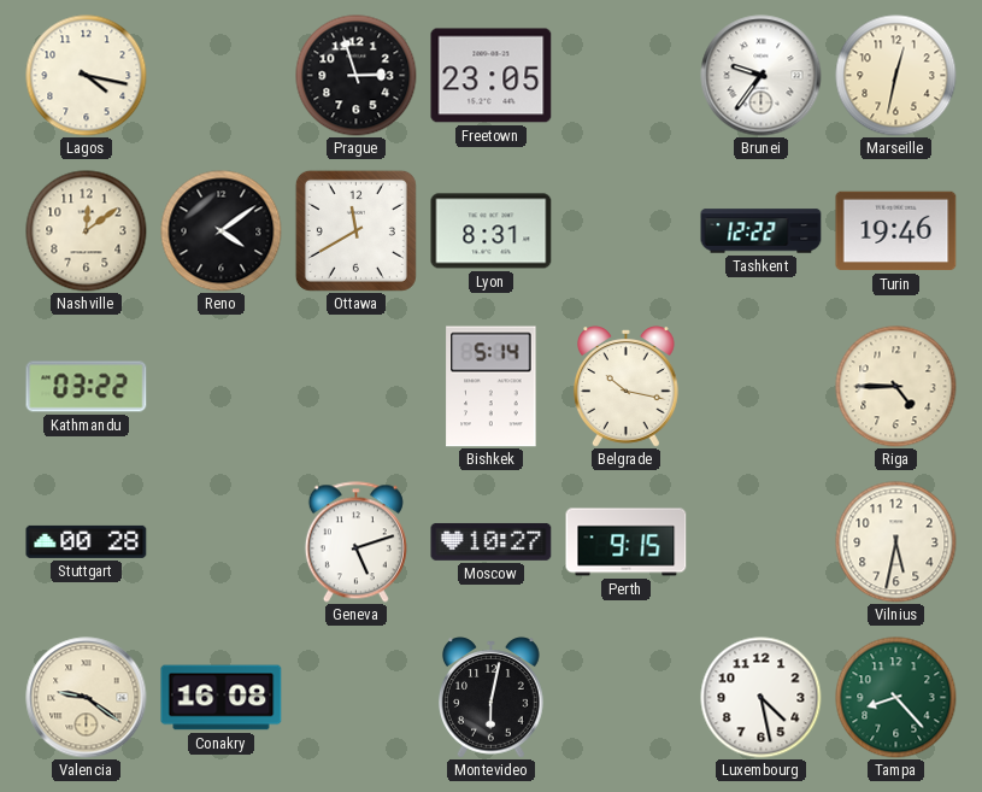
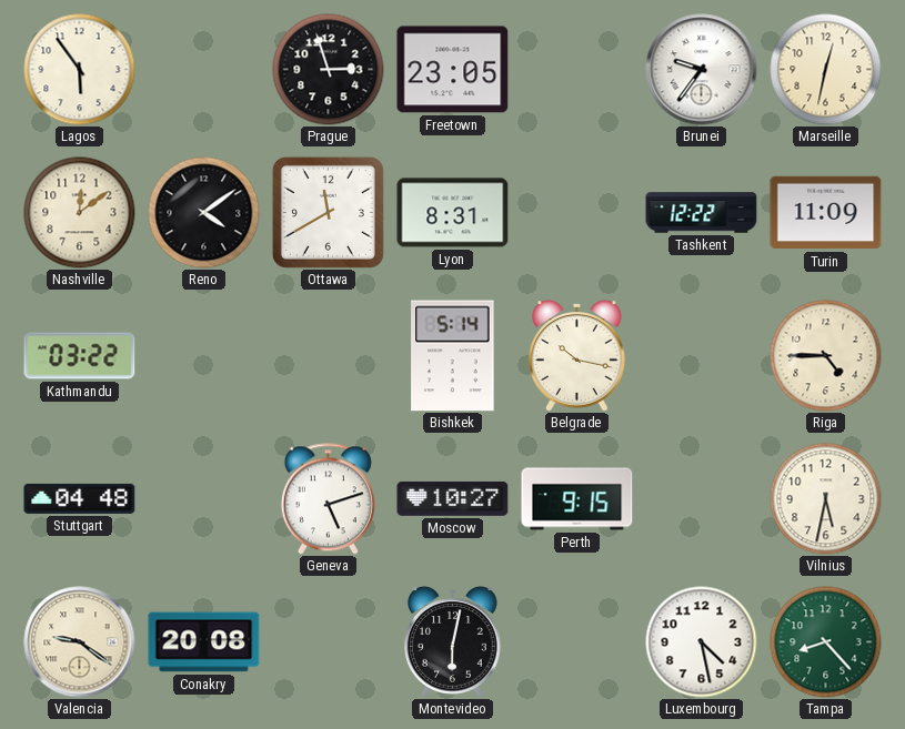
Lagos: 4:17 -> 5:54 (80, 70)
Turin: 19:46 -> 11:09 (826, 213)
Stuttgart: 00:28 -> 04:48 (80, 498)
Conakry: 16:08 -> 20:08 (204, 642)
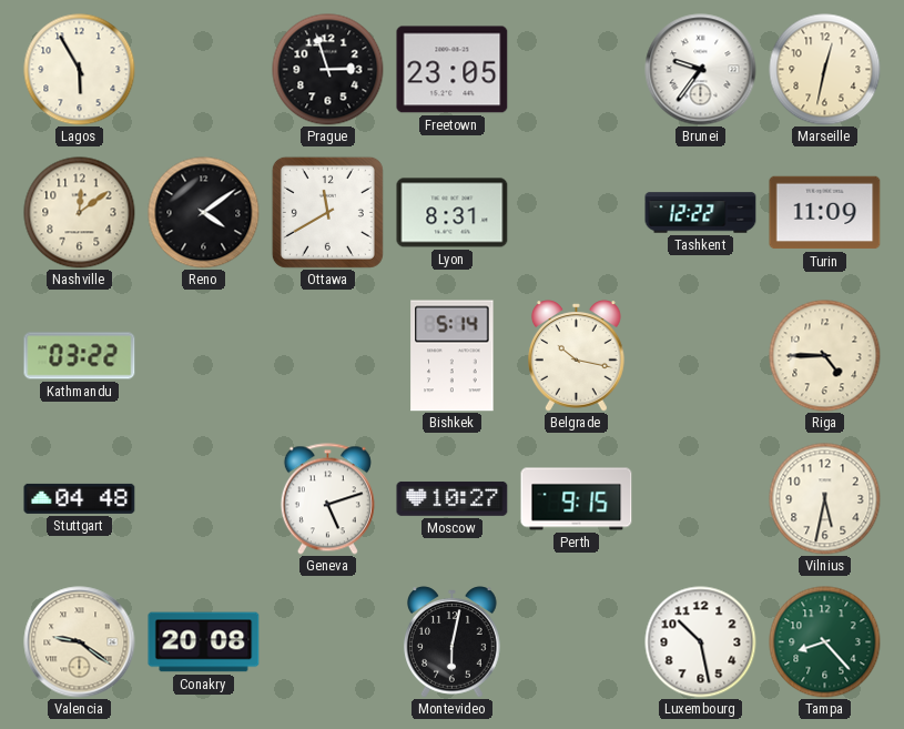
Lagos: 5:54 -> 5:55 (80, 70)
Luxembourg: 4:28 -> 10:28 (701, 642)
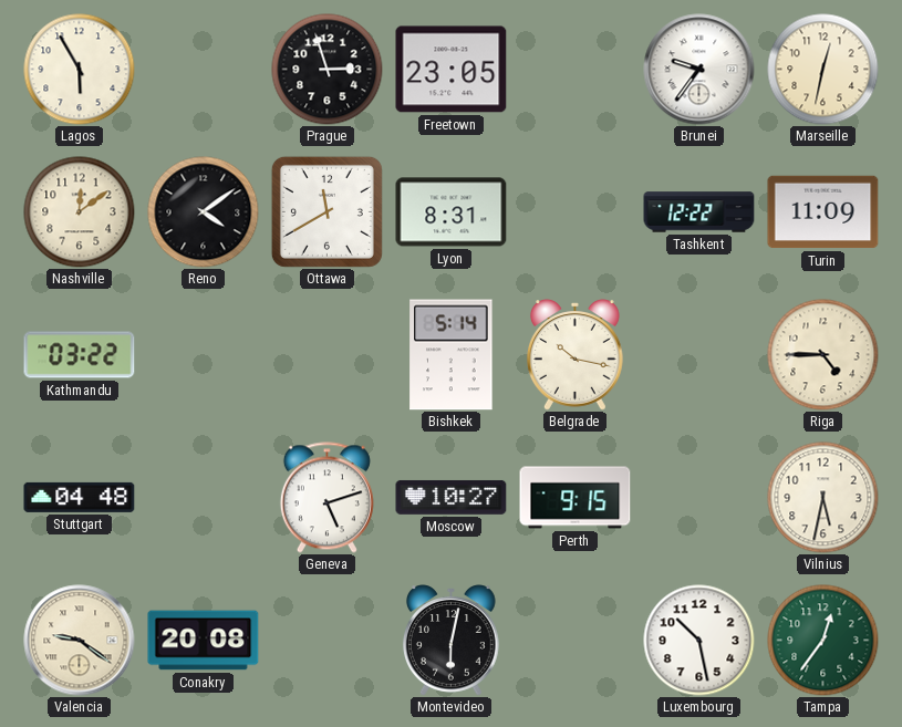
Tampa: 8:23 -> 12:36 (823, 641)
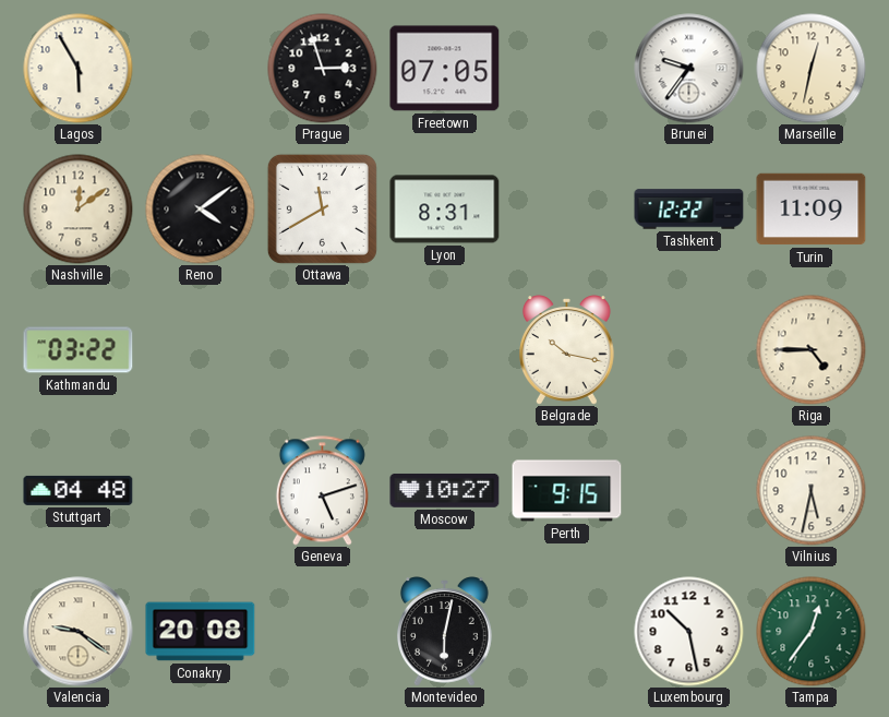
Freetown: 23:05 -> 07:05 (445, 69)
Bishkek: 5:14 -> none (452, 355)
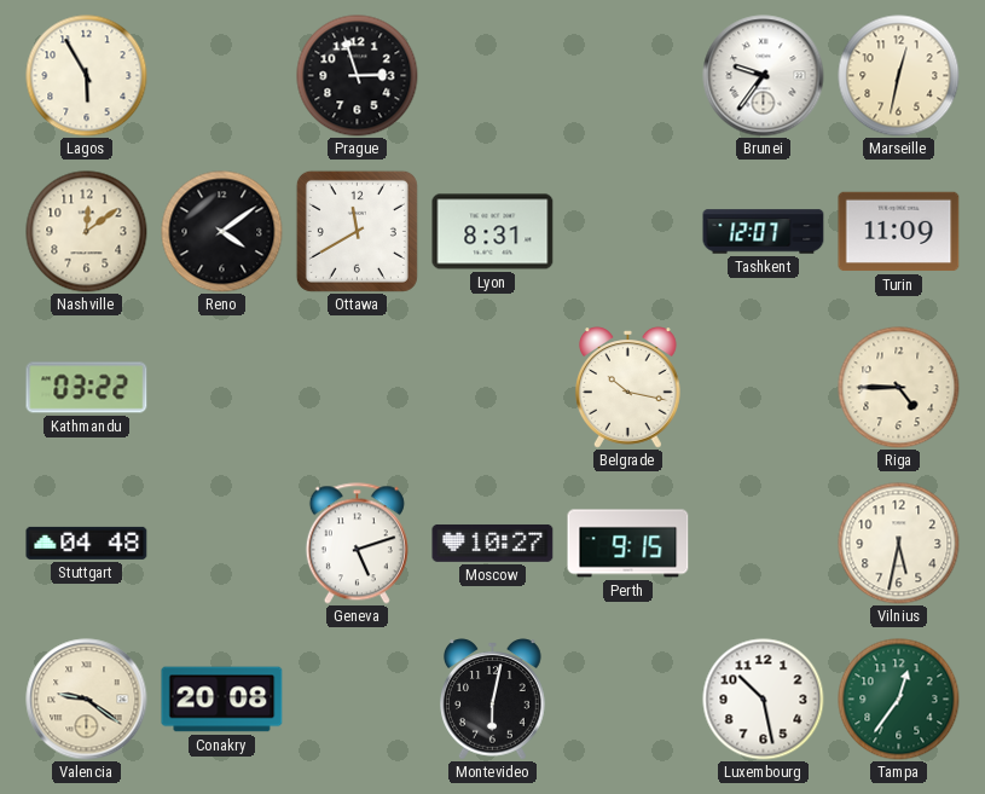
Freetown: 07:05 -> none (445, 69)
Tashkent: 12:22 -> 12:07 (764, 232)
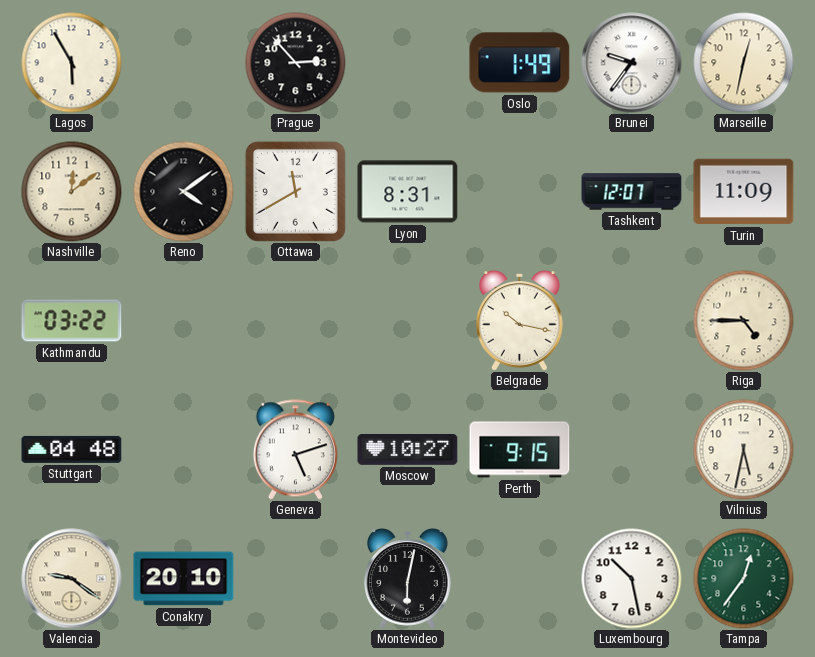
Prague: 2:57 -> 2:53 (296, 63)
Oslo: none -> 1:49 (520, 63)
Conakry: 20:08 -> 20:10 (184, 579)
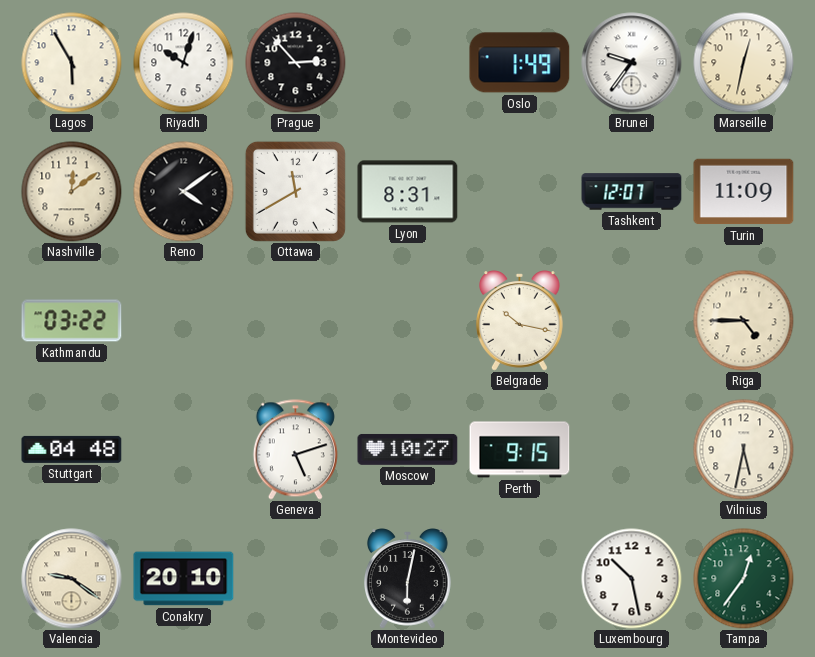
Riyadh: none -> 10:03 (184, 63)
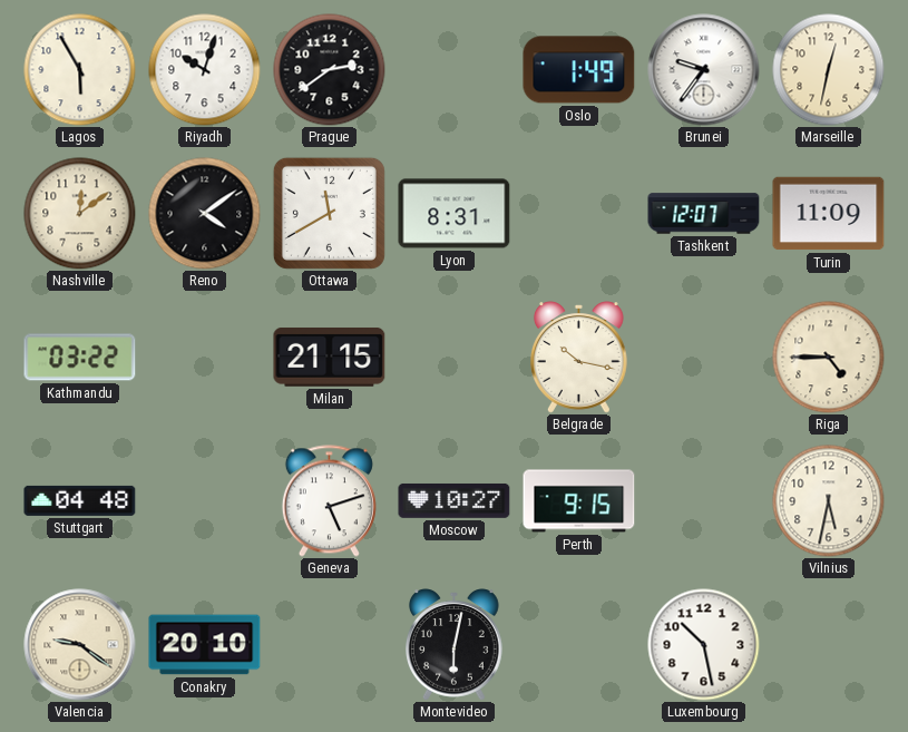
Prague: 2:53 -> 2:39 (330, 70)
Milan: none -> 21:15 (330, 357)
Tampa: 12:36 -> none (744, 579)
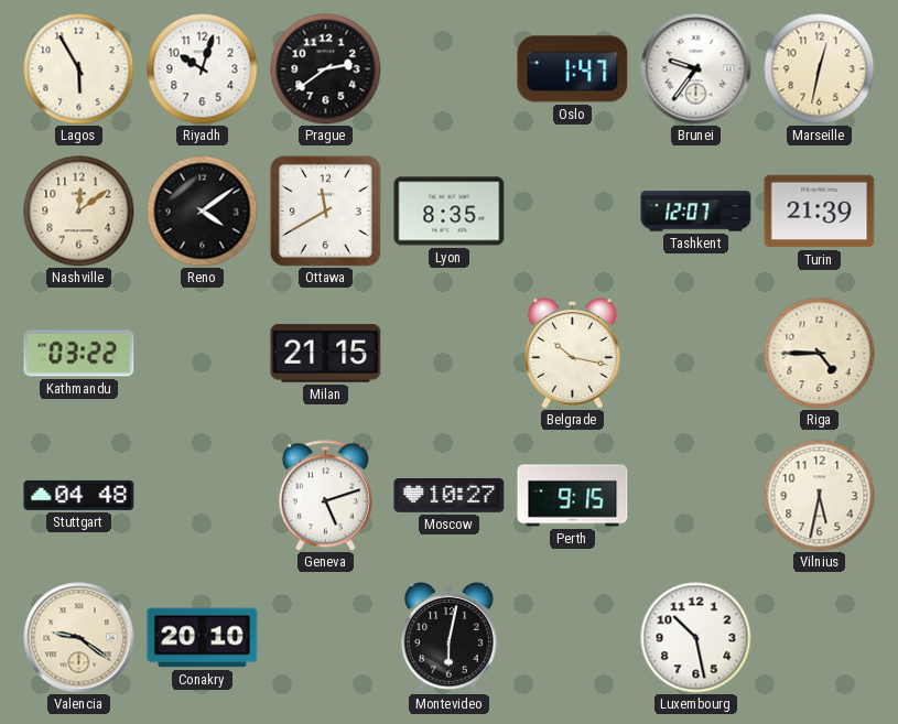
Oslo: 1:49 -> 1:47 (573, 69)
Lyon: 8:31 -> 8:35 (450, 212)
Turin: 11:09 -> 21:39 (820, 212)
